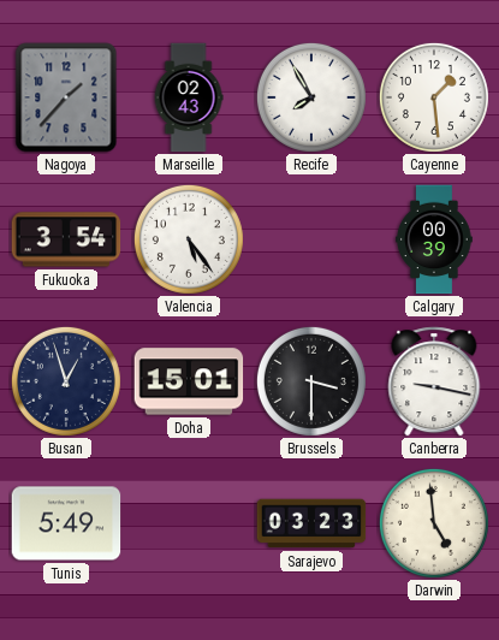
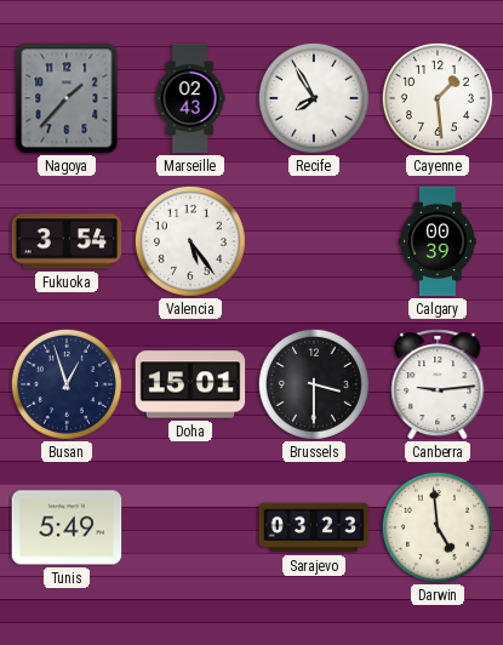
Canberra: 9:17 -> 9:14 (438, 384)
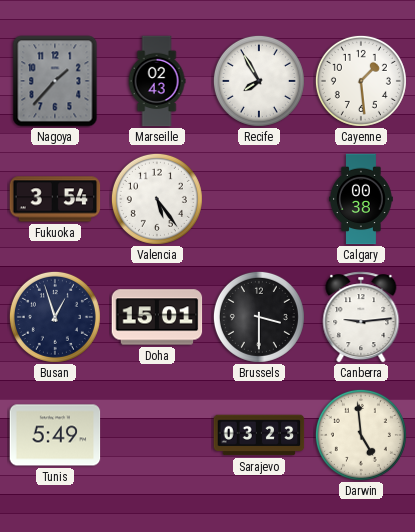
Calgary: 00:39 -> 00:38 (361, 199)
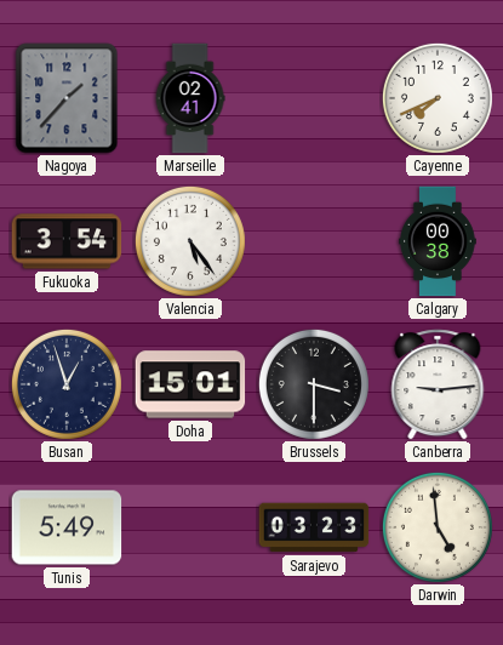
Marseille: 02:43 -> 02:41 (190, 98)
Recife: 7:55 -> none (259, 81)
Cayenne: 1:29 -> 7:41 (438, 98)
